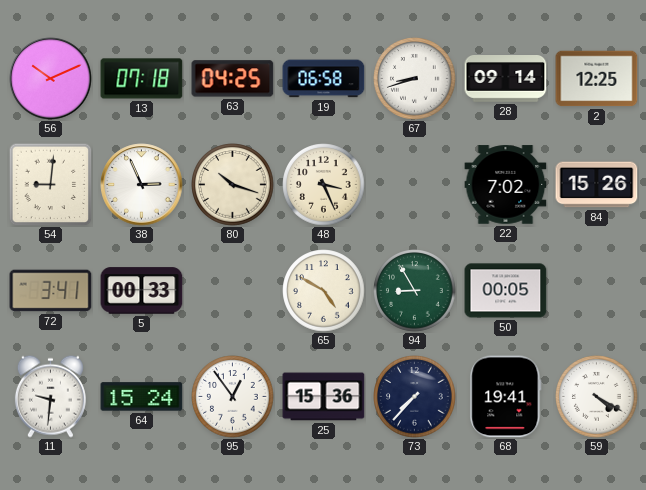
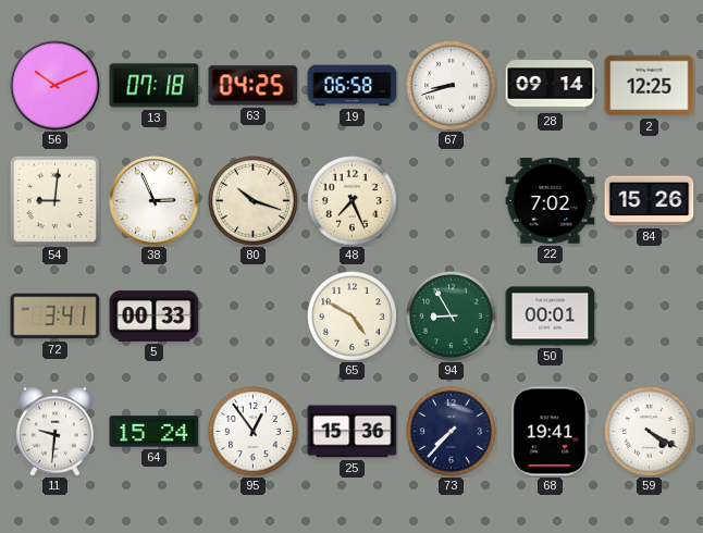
48: 3:26 -> 7:26 (353, 201)
50: 00:05 -> 00:01 (551, 317)
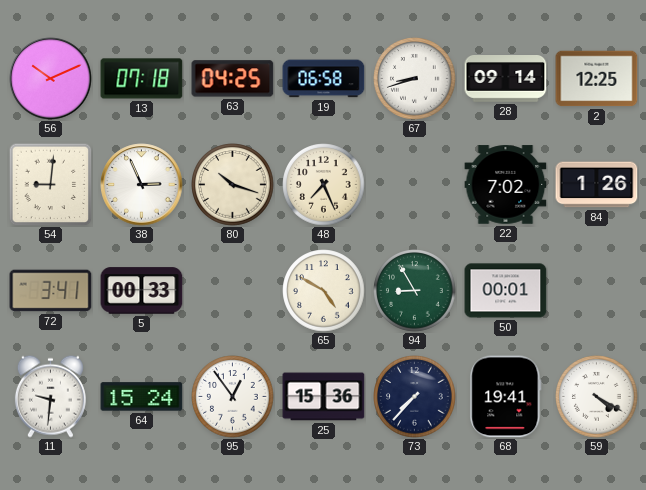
84: 15:26 -> 1:26 (597, 185)
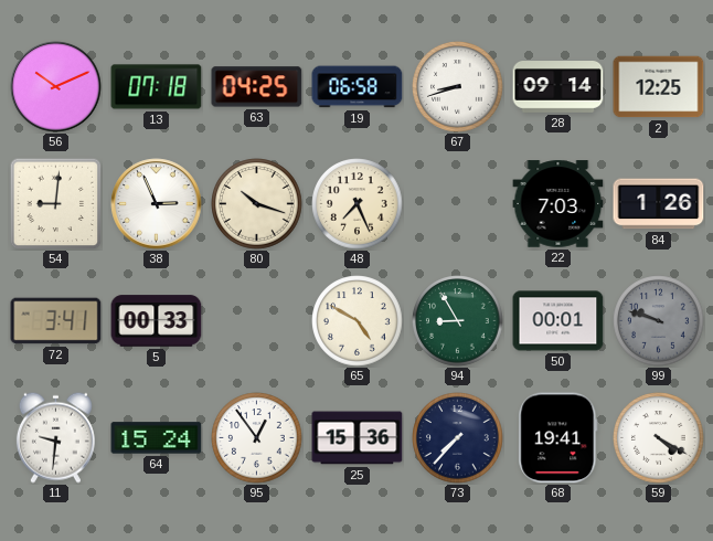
22: 7:02 -> 7:03 (558, 204)
99: none -> 9:48 (659, 321)
